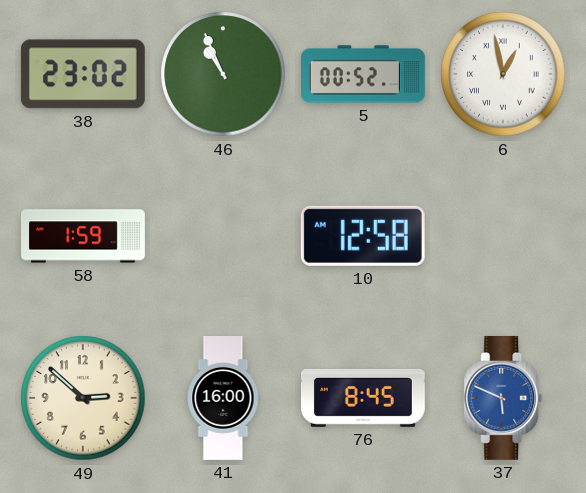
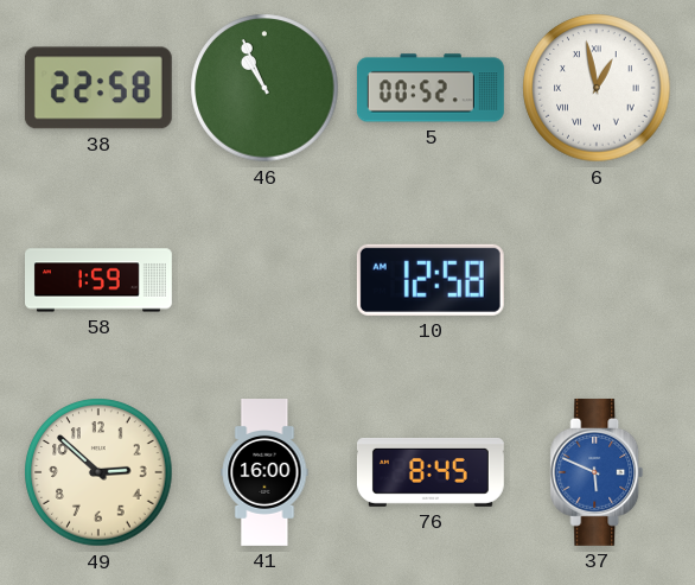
38: 23:02 -> 22:58 (98, 88)
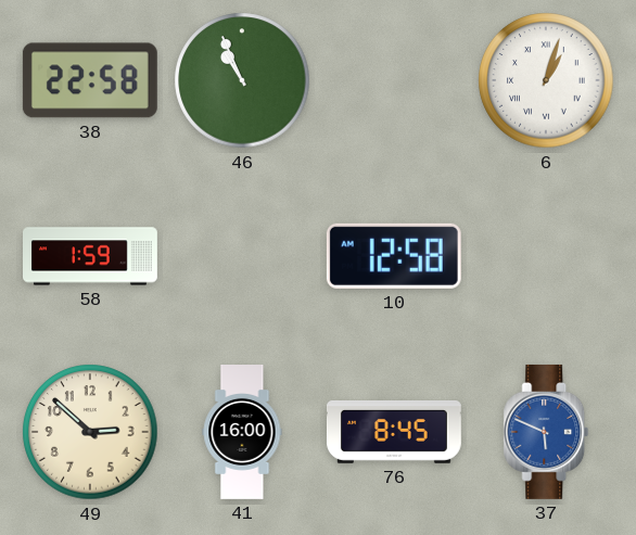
5: 00:52 -> none (431, 88)
6: 12:58 -> 1:03 (546, 80)
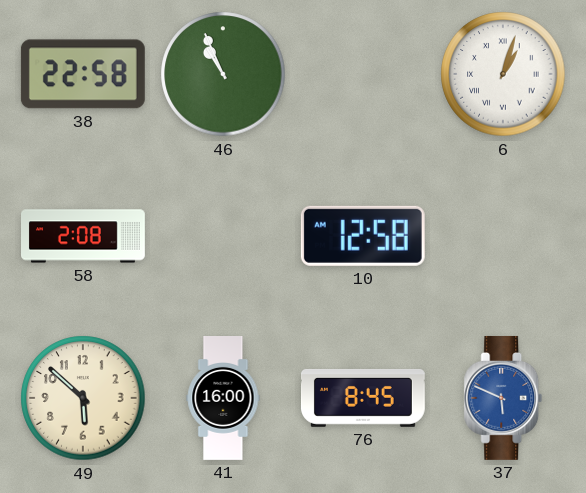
58: 1:59 -> 2:08 (84, 236)
49: 2:52 -> 5:52 (83, 398)
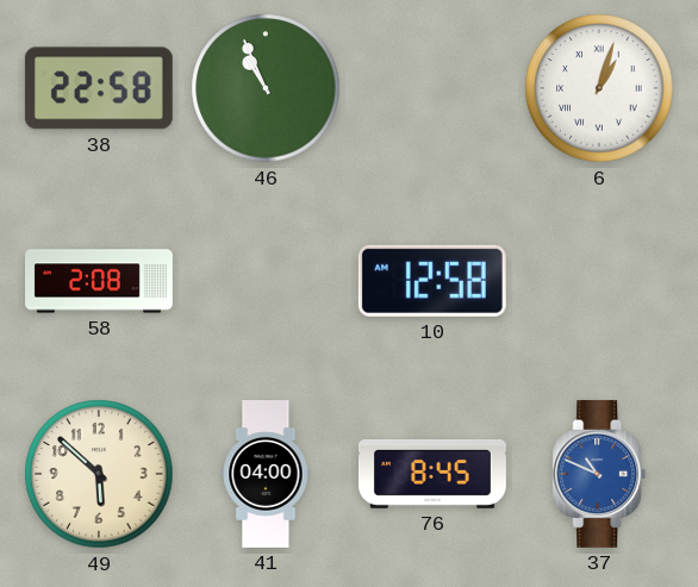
41: 16:00 -> 04:00 (266, 475)
37: 5:49 -> 10:49 (599, 474)
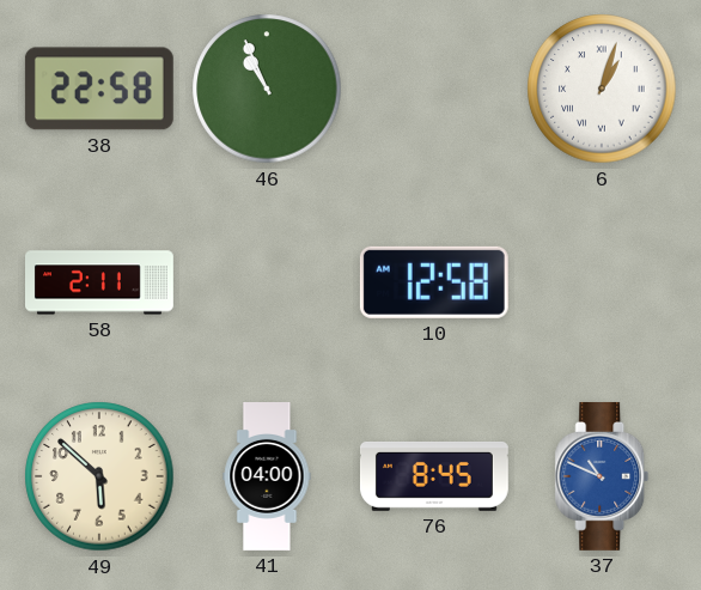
58: 2:08 -> 2:11 (100, 282)
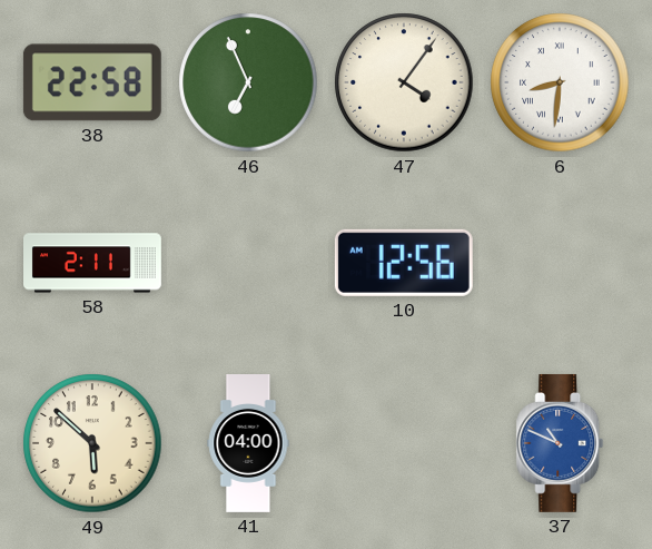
46: 10:56 -> 6:56 (248, 82)
47: none -> 4:06 (404, 82)
6: 1:03 -> 8:31 (560, 82)
10: 12:58 -> 12:56 (404, 263)
76: 8:45 -> none (434, 476)
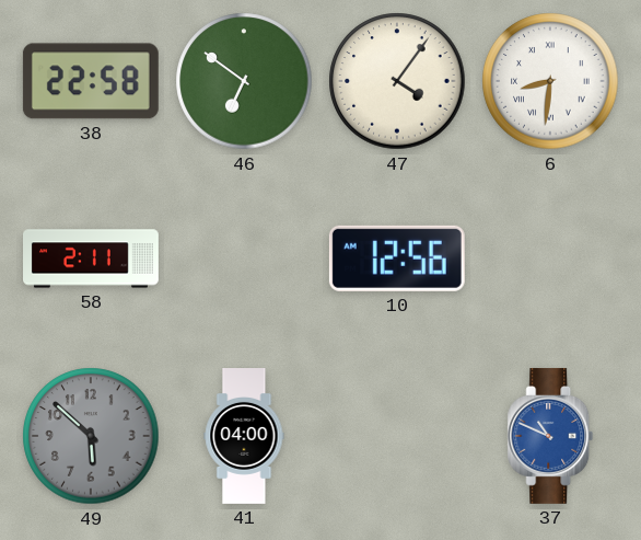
46: 6:56 -> 6:51 (244, 81)
49 dial: cream -> grey (91, 436)
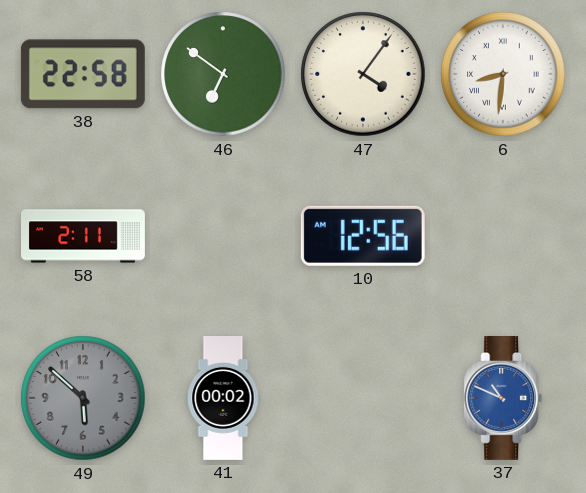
41: 04:00 -> 00:02 (223, 399)
